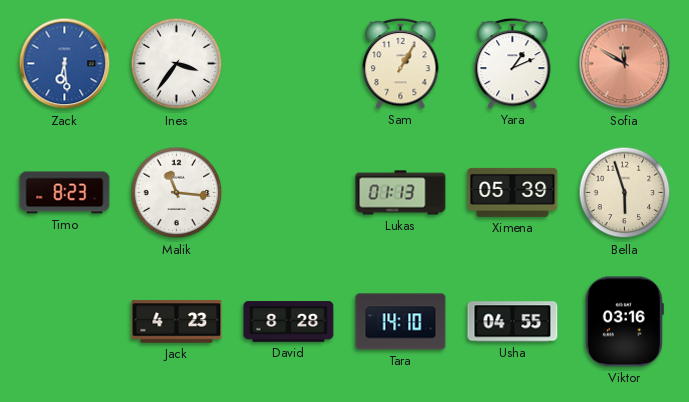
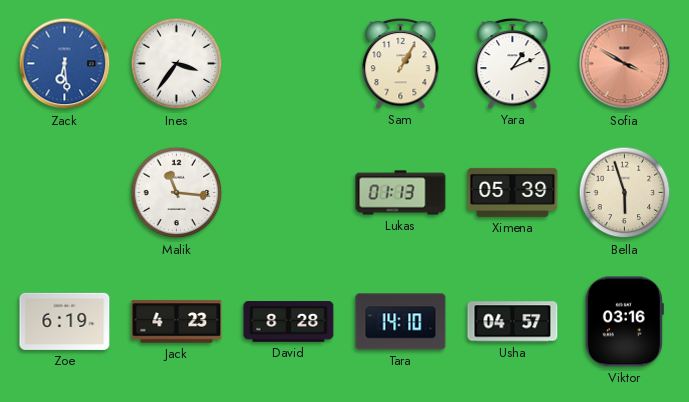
Sofia: 11:50 -> 3:50 (625, 64)
Timo: 8:23 -> none (65, 193)
Zoe: none -> 6:19 (65, 321)
Usha: 04:55 -> 04:57 (513, 322)
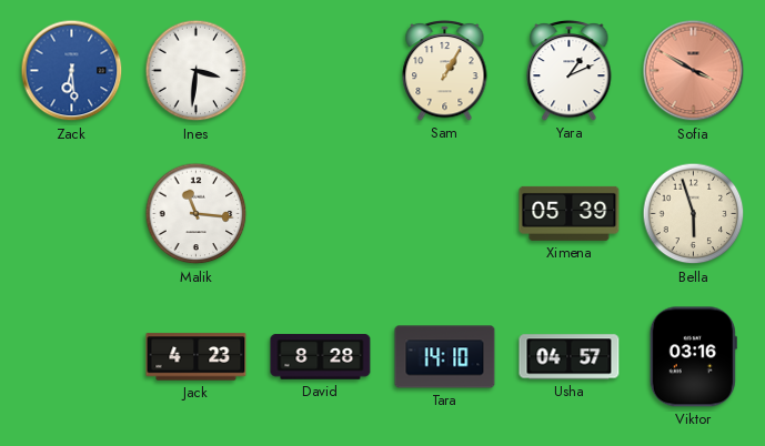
Ines: 3:36 -> 3:31 (197, 71)
Lukas: 01:13 -> none (401, 193)
Zoe: 6:19 -> none (65, 321)
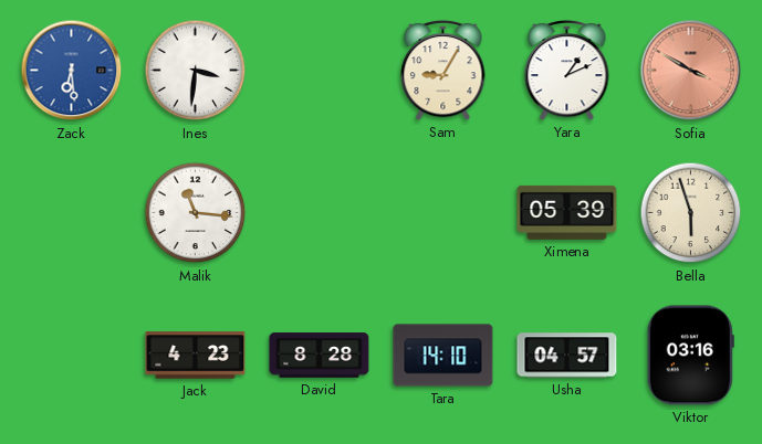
Sam: 1:05 -> 9:05 (443, 70)
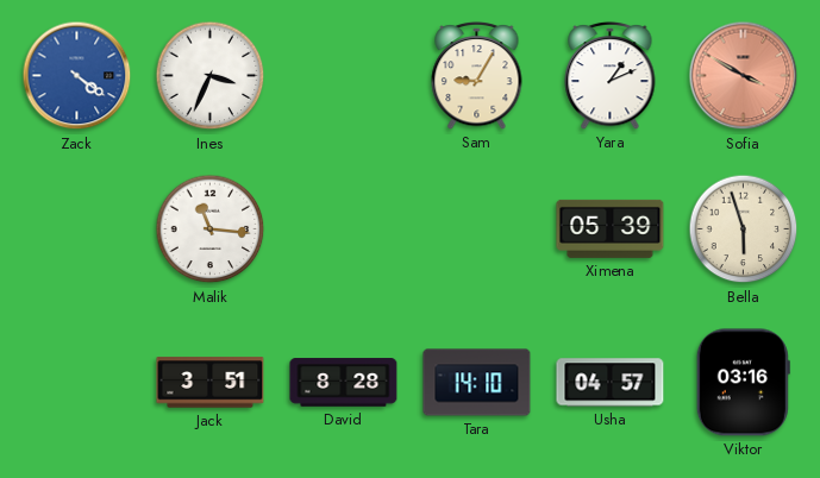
Zack: 6:29 -> 4:21 (77, 76)
Ines: 3:31 -> 3:34 (211, 76)
Jack: 4:23 -> 3:51 (211, 383)
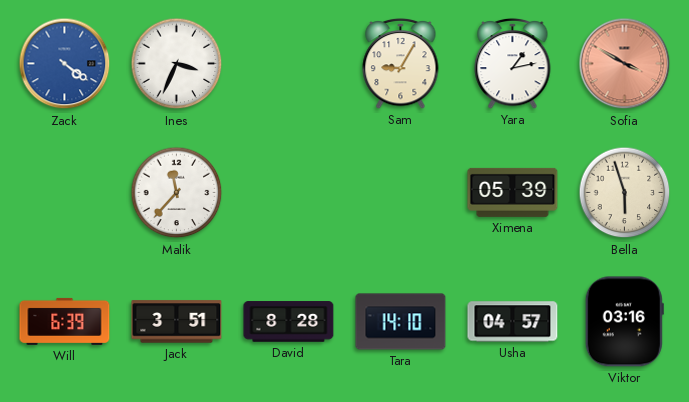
Yara: 1:11 -> 1:13 (513, 63)
Malik: 11:16 -> 11:37 (177, 193)
Will: none -> 6:39 (65, 321)
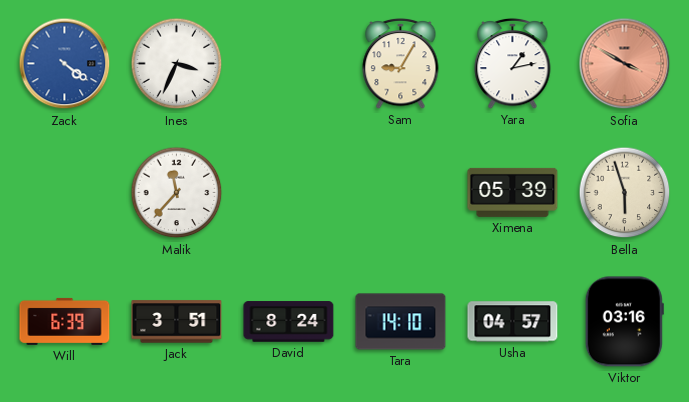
David: 8:28 -> 8:24 (289, 322)
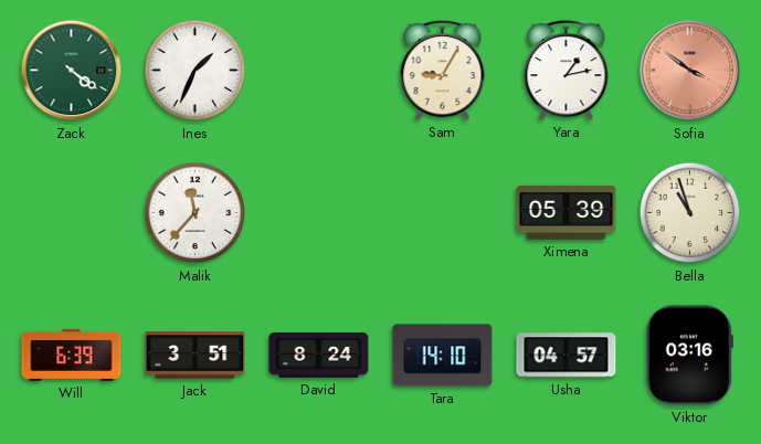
Zack dial: blue -> green (72, 71)
Ines: 3:34 -> 1:34 (195, 71)
Sofia: 3:50 -> 3:51 (690, 71)
Bella: 5:57 -> 10:57 (690, 213)
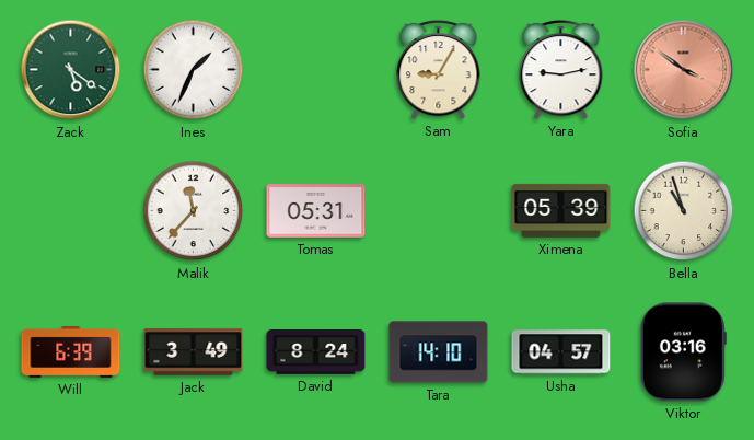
Zack: 4:21 -> 5:21 (71, 70)
Yara: 1:13 -> 9:13 (561, 69)
Tomas: none -> 05:31 (316, 211)
Jack: 3:51 -> 3:49 (194, 352)
